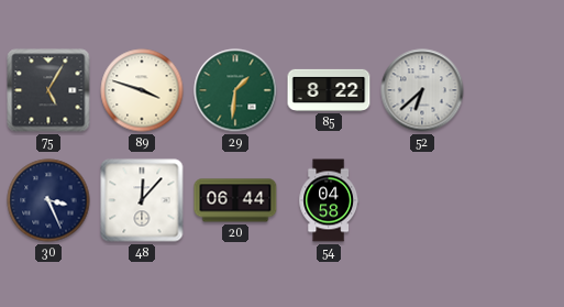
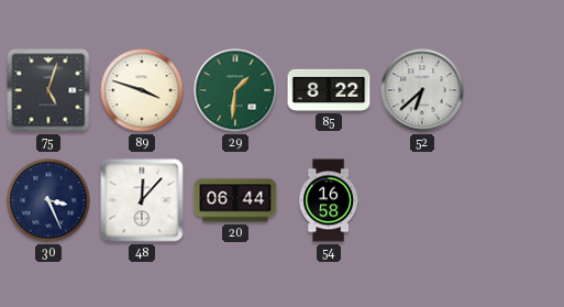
75: 5:05 -> 5:03 (48, 90)
54: 04:58 -> 16:58 (329, 200)
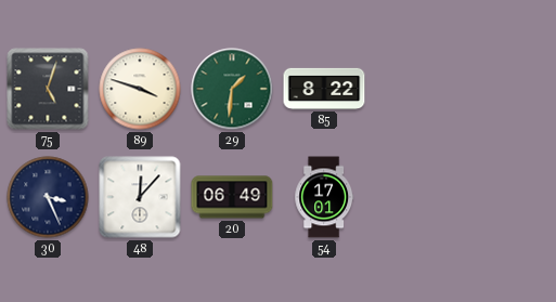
52: 6:38 -> none (422, 90)
20: 06:44 -> 06:49 (232, 197)
54: 16:58 -> 17:01 (324, 197)
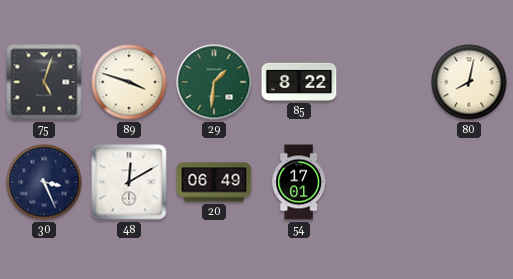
80: none -> 8:02 (469, 82)
48: 12:07 -> 12:10 (129, 182)
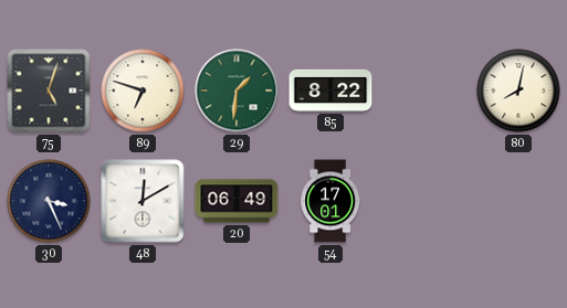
89: 3:48 -> 6:48 (143, 91)
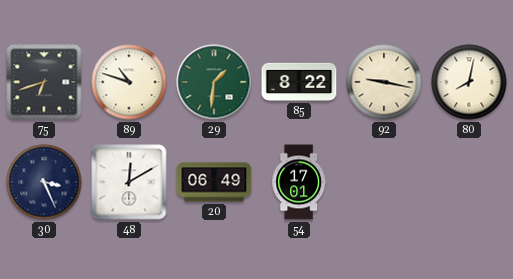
75: 5:03 -> 6:42 (44, 82)
89: 6:48 -> 10:48 (129, 82)
92: none -> 9:17 (384, 82)
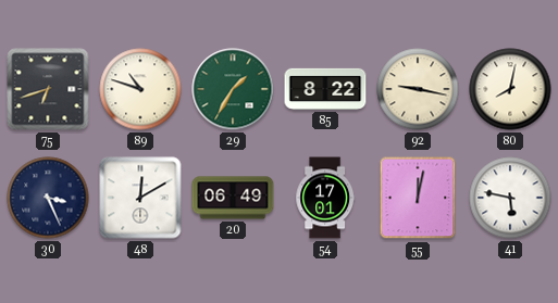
29: 1:31 -> 1:35 (233, 89)
55: none -> 12:02 (418, 198)
41: none -> 5:47 (510, 198)
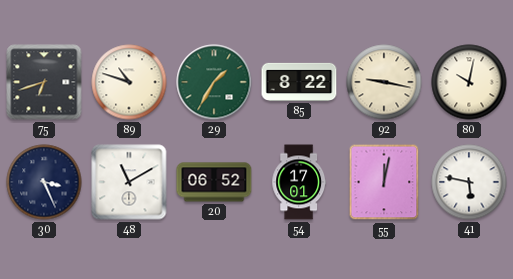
80: 8:02 -> 10:02 (469, 82)
48: 12:10 -> 11:10 (129, 182)
20: 06:49 -> 06:52 (214, 182)
